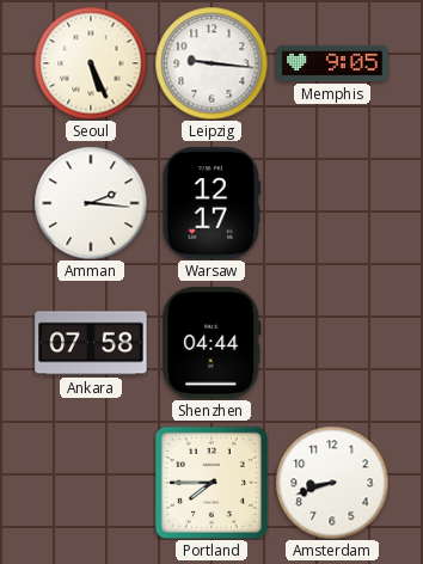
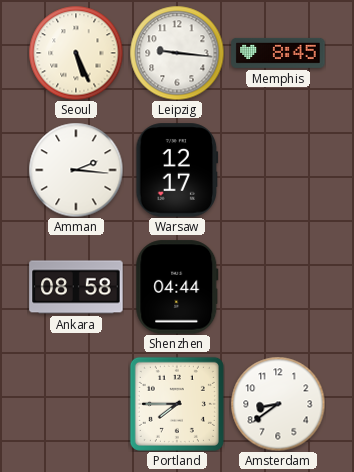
Memphis: 9:05 -> 8:45 (278, 53)
Ankara: 07:58 -> 08:58 (76, 287)
Amsterdam: 8:42 -> 8:39 (278, 404)
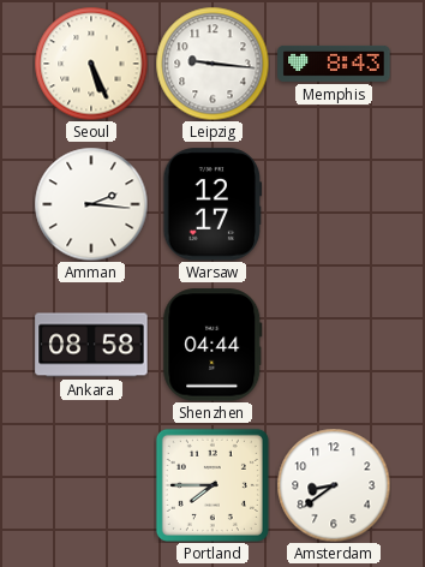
Memphis: 8:45 -> 8:43 (334, 64)
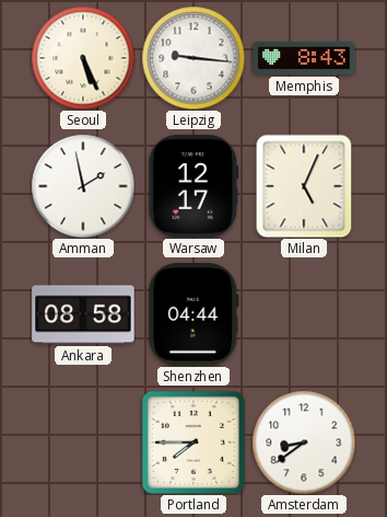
Amman: 2:16 -> 1:58 (83, 186)
Milan: none -> 5:04 (304, 186)
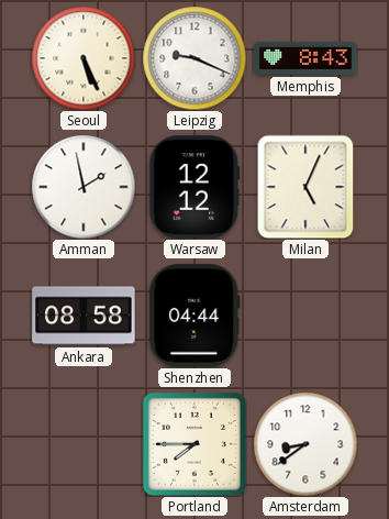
Leipzig: 9:16 -> 9:19 (194, 58)
Warsaw: 12:17 -> 12:12 (194, 187)
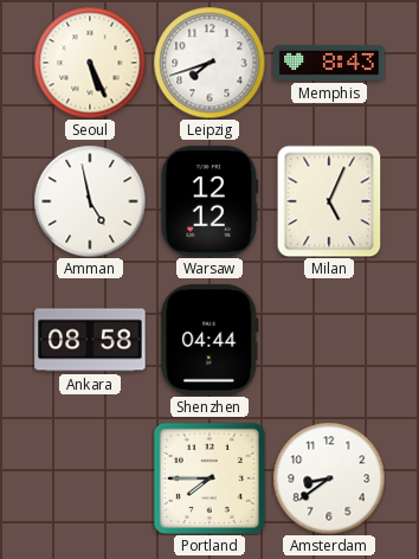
Leipzig: 9:19 -> 7:42 (209, 63)
Amman: 1:58 -> 4:58 (90, 201)
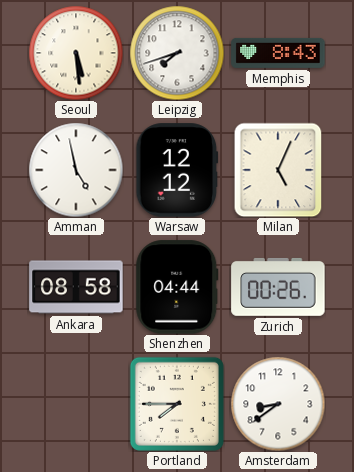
Seoul: 5:26 -> 5:29 (76, 53)
Zurich: none -> 00:26 (278, 287)
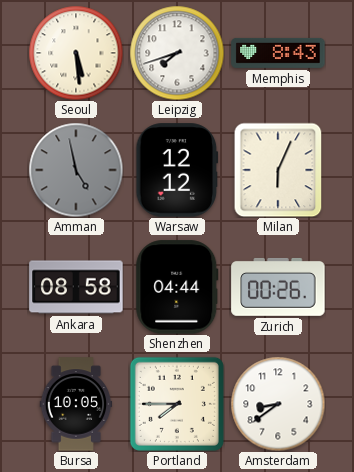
Amman dial: white -> grey (76, 170)
Milan: 5:04 -> 6:04 (278, 170)
Bursa: none -> 10:05 (76, 404)
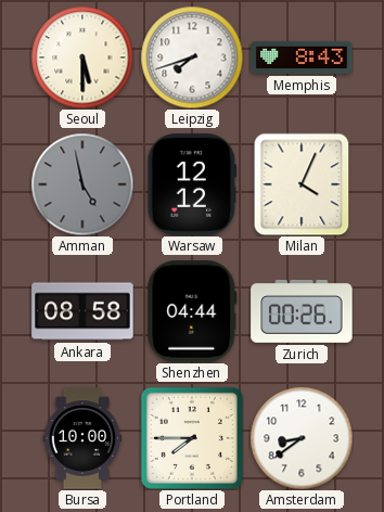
Seoul: 5:29 -> 5:30 (82, 57)
Milan: 6:04 -> 4:04 (302, 184)
Bursa: 10:05 -> 10:00 (82, 438)
